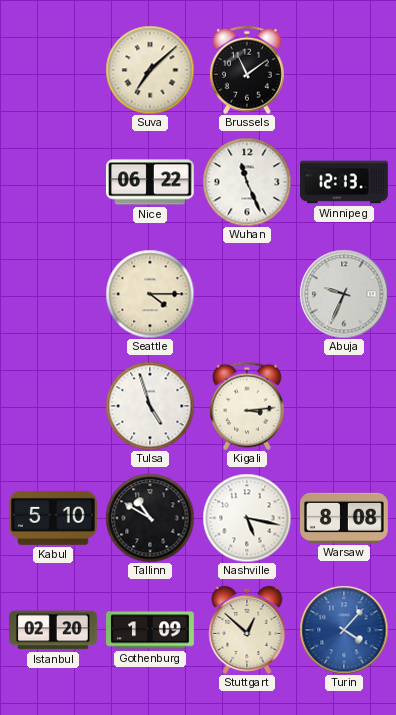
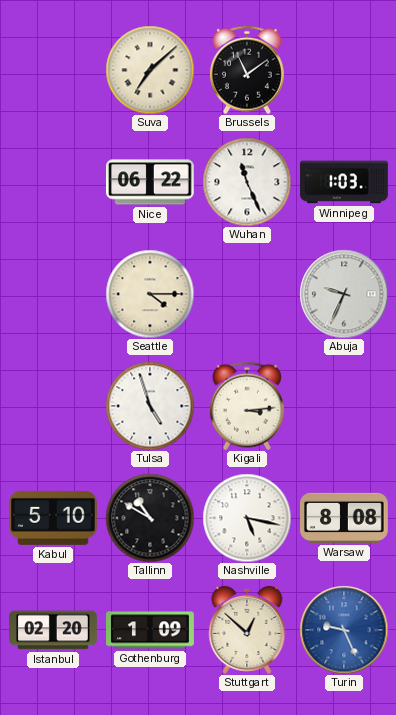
Winnipeg: 12:13 -> 1:03 (344, 182)
Turin: 4:07 -> 9:26 (344, 630)
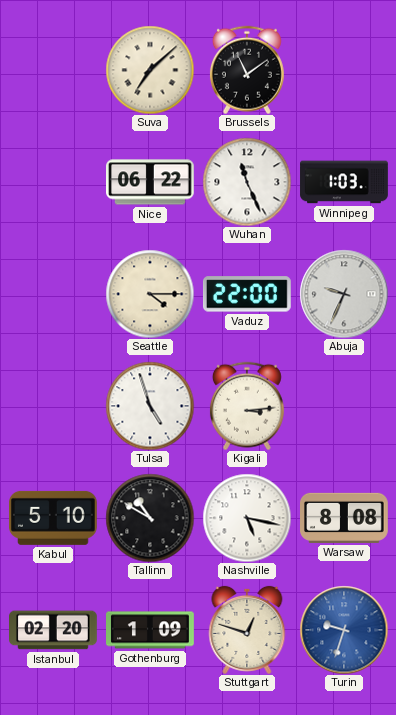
Vaduz: none -> 22:00 (247, 294)
Stuttgart: 12:52 -> 12:48 (247, 630)
Turin: 9:26 -> 9:33 (344, 630)
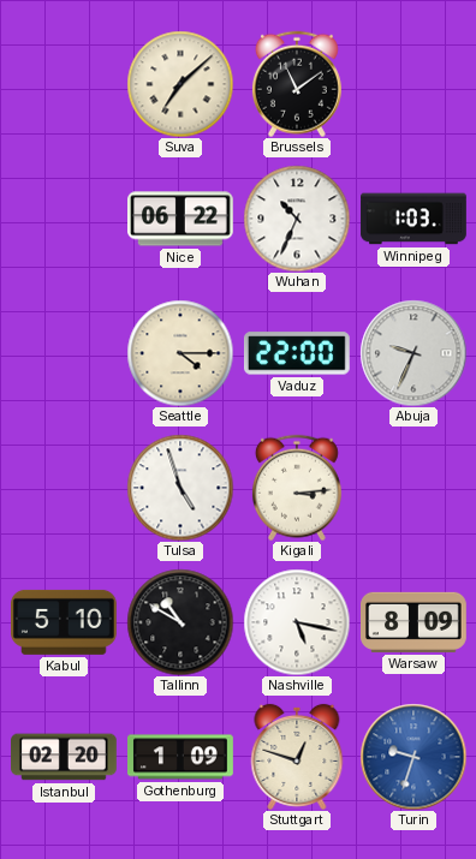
Wuhan: 11:26 -> 10:34 (297, 219)
Warsaw: 8:08 -> 8:09 (415, 622)
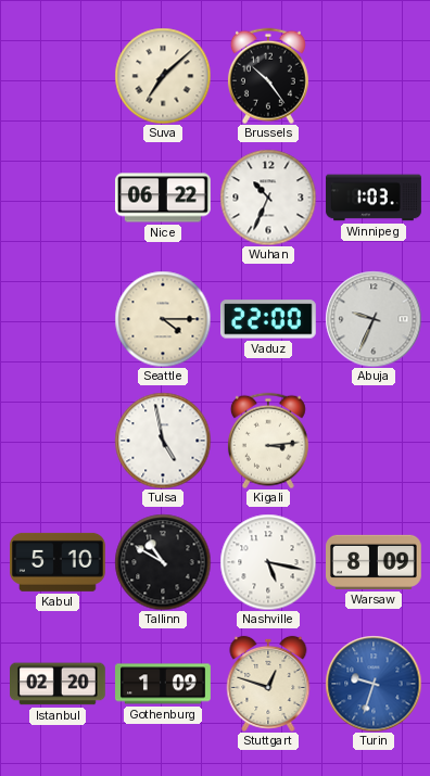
Brussels: 11:09 -> 10:24 (268, 76)
Tulsa: 4:57 -> 4:58 (163, 441)
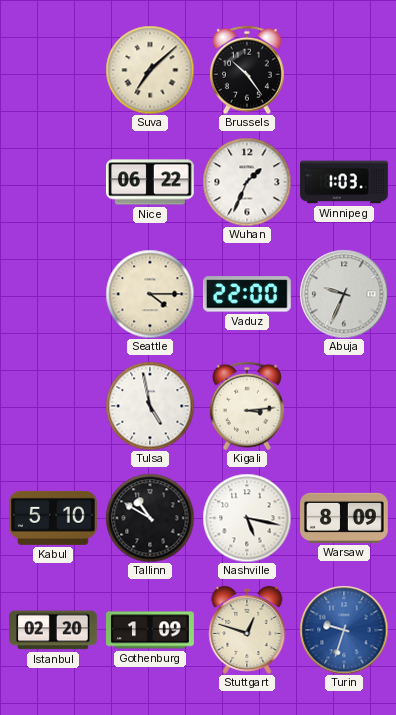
Wuhan: 10:34 -> 1:34 (247, 182)
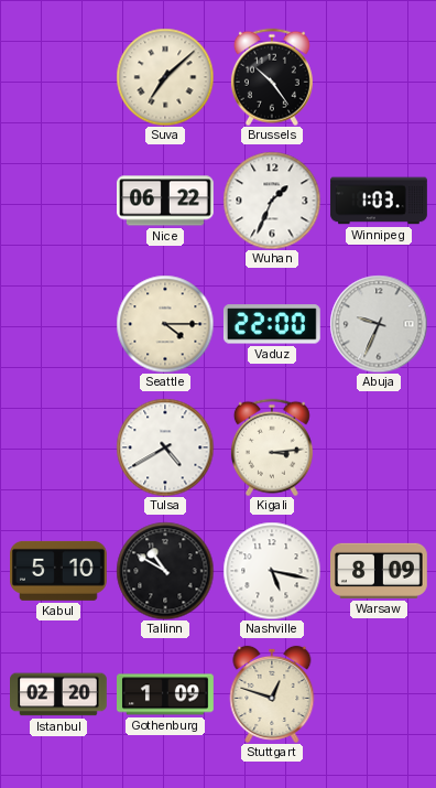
Tulsa: 4:58 -> 4:40 (165, 447)
Turin: 9:33 -> none (344, 630)
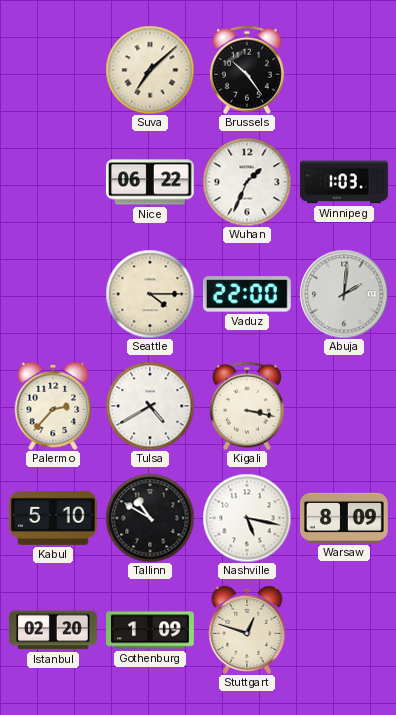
Abuja: 9:34 -> 2:01 (344, 294)
Palermo: none -> 2:37 (53, 406)
Kigali: 3:14 -> 3:17 (247, 406)
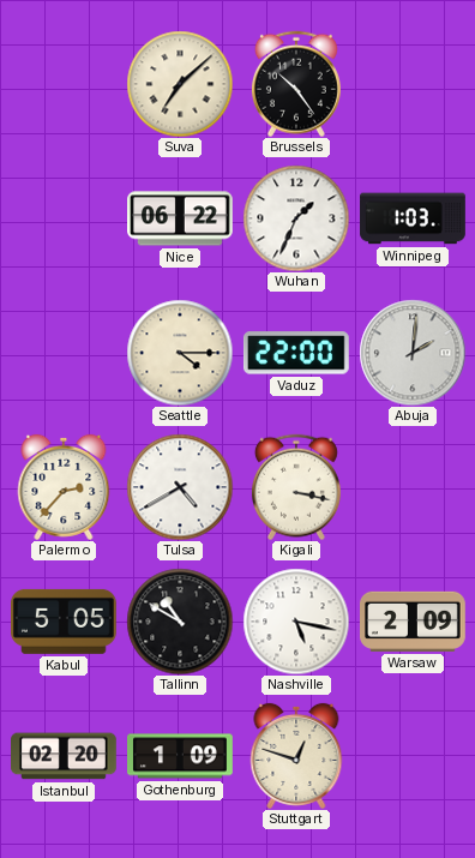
Kabul: 5:10 -> 5:05 (65, 622)
Warsaw: 8:09 -> 2:09 (414, 622)
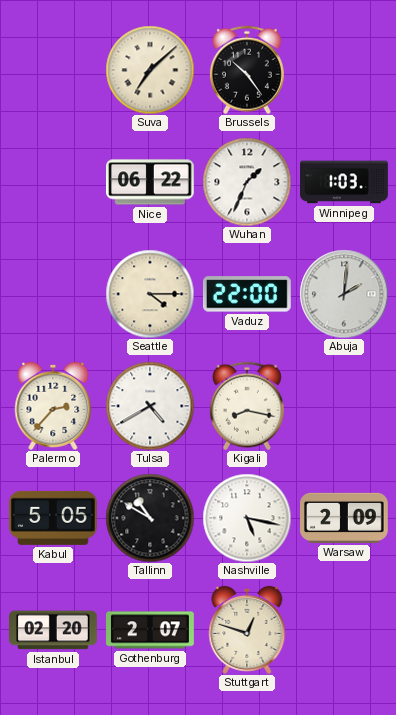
Kigali: 3:17 -> 8:17 (247, 406)
Gothenburg: 1:09 -> 2:07 (150, 630)
